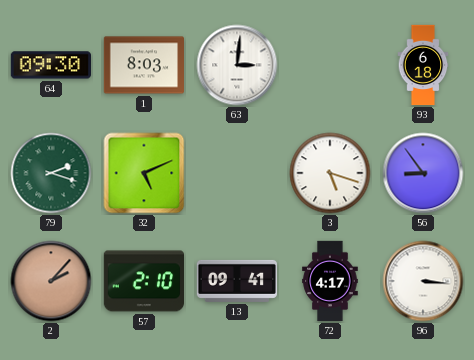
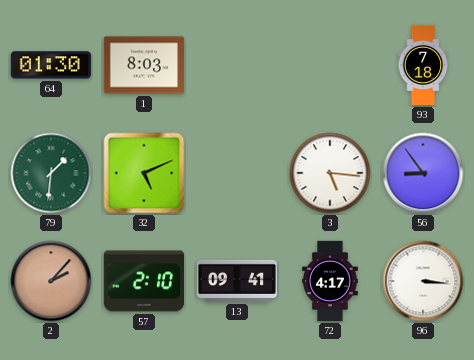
64: 09:30 -> 01:30 (50, 65)
63: 3:01 -> none (237, 65)
93: 6:18 -> 7:18 (423, 65)
79: 2:18 -> 1:31 (51, 173)
3: 5:18 -> 5:16 (330, 173)
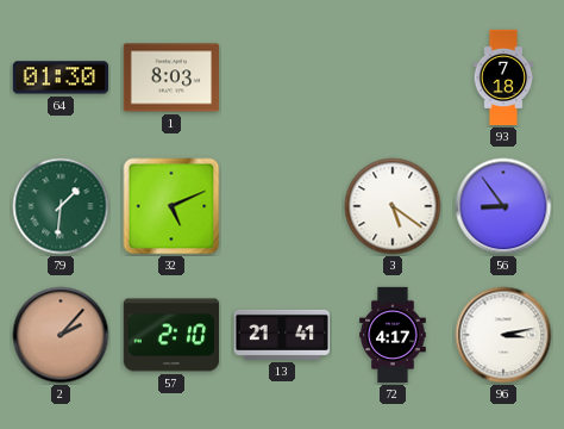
3: 5:16 -> 5:21 (393, 206)
13: 09:41 -> 21:41 (281, 335)
96: 3:16 -> 3:13 (503, 335)
